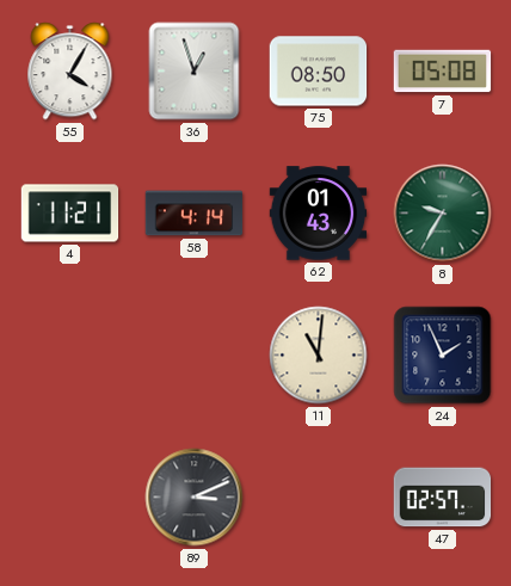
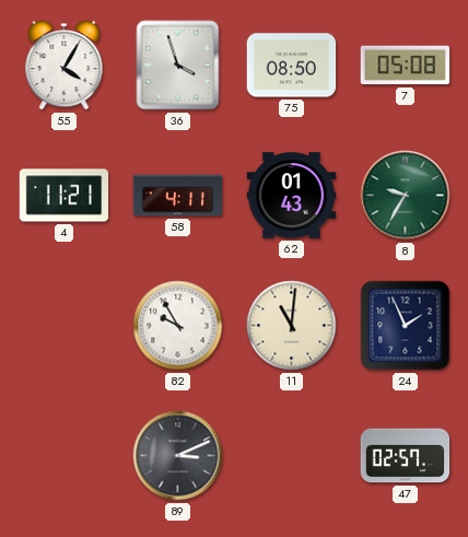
36: 12:57 -> 3:57 (178, 66)
58: 4:14 -> 4:11 (178, 196)
82: none -> 9:55 (178, 326)
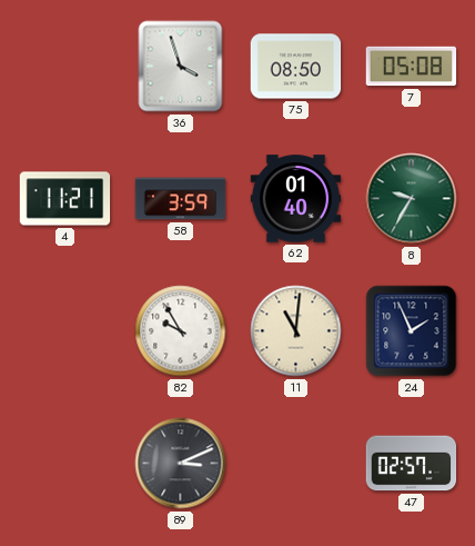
55: 4:05 -> none (65, 66)
58: 4:11 -> 3:59 (181, 199)
62: 01:43 -> 01:40 (296, 199)
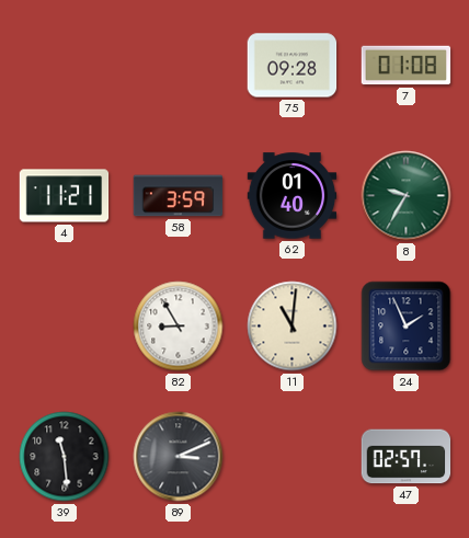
36: 3:57 -> none (181, 67)
75: 08:50 -> 09:28 (293, 66)
7: 05:08 -> 01:08 (407, 66)
82: 9:55 -> 8:55 (179, 327)
39: none -> 11:29 (65, 457)
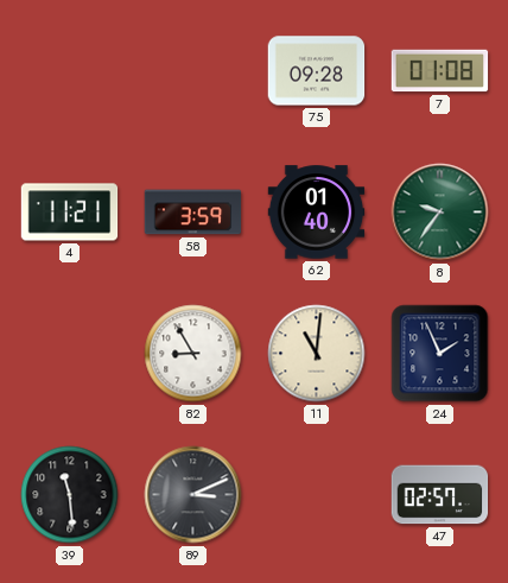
8: 9:35 -> 9:36 (440, 213)
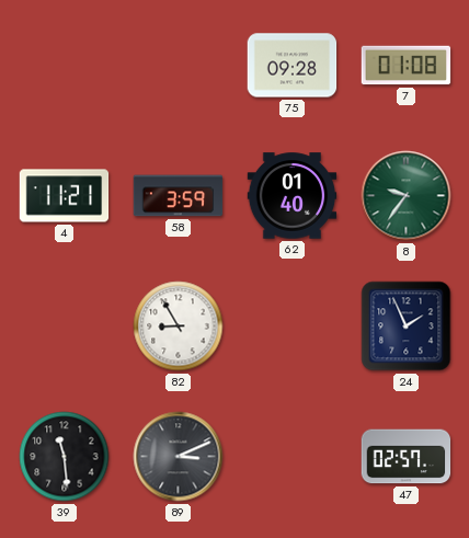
11: 11:01 -> none (317, 354)
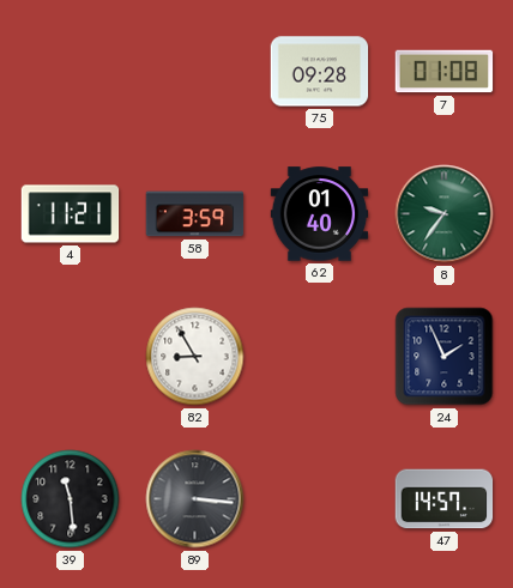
89: 3:11 -> 3:16 (195, 499)
47: 02:57 -> 14:57 (445, 499)
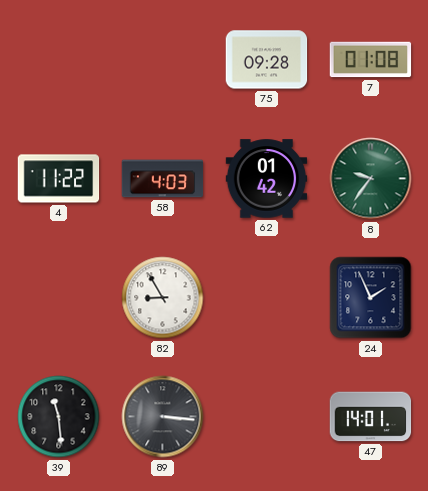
4: 11:21 -> 11:22 (59, 179)
58: 3:59 -> 4:03 (163, 179)
62: 01:40 -> 01:42 (267, 179)
47: 14:57 -> 14:01 (371, 417)
